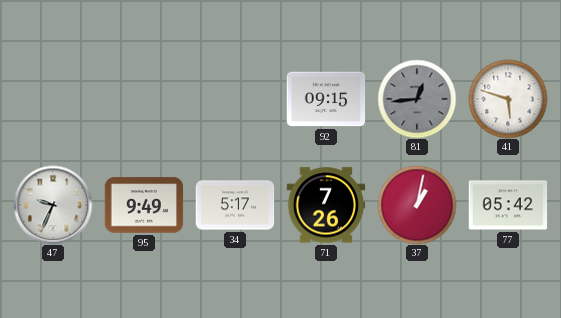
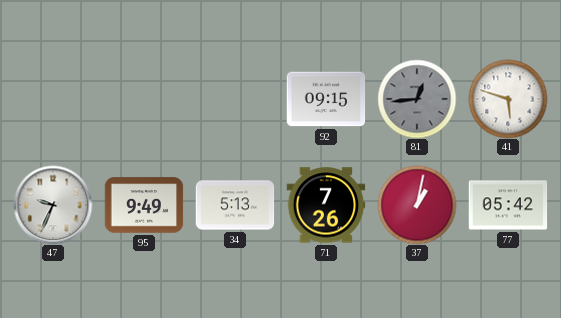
34: 5:17 -> 5:13 (235, 205)
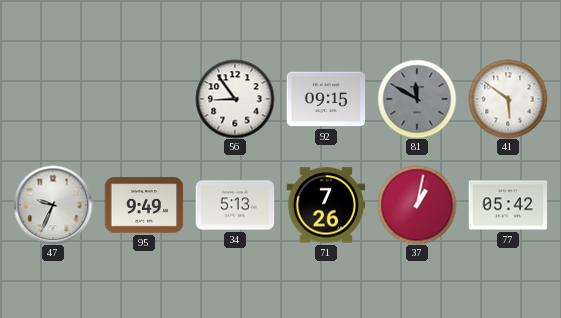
56: none -> 8:54 (235, 99)
81: 12:44 -> 11:50 (417, 99)
41: 5:48 -> 5:51 (508, 99)
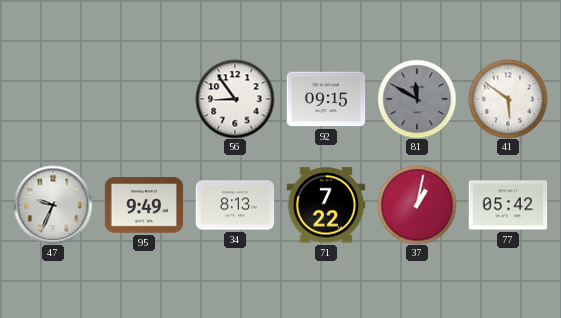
34: 5:13 -> 8:13 (235, 205)
71: 7:26 -> 7:22 (326, 205)
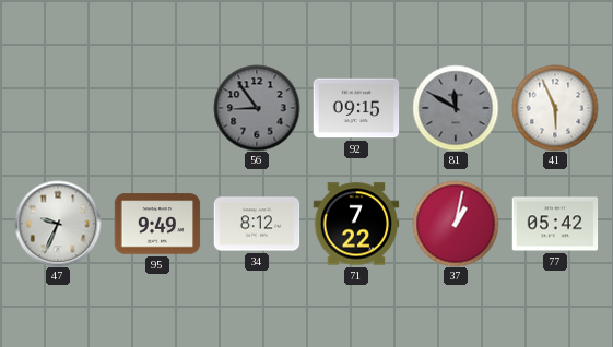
56 dial: white -> grey (257, 108)
41: 5:51 -> 5:56 (555, 108)
34: 8:13 -> 8:12 (257, 224)
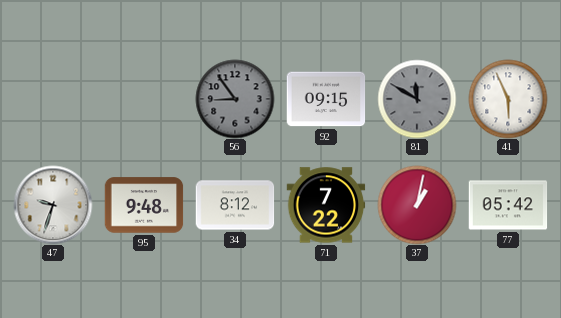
47: 9:34 -> 9:33 (53, 205)
95: 9:49 -> 9:48 (144, 205)
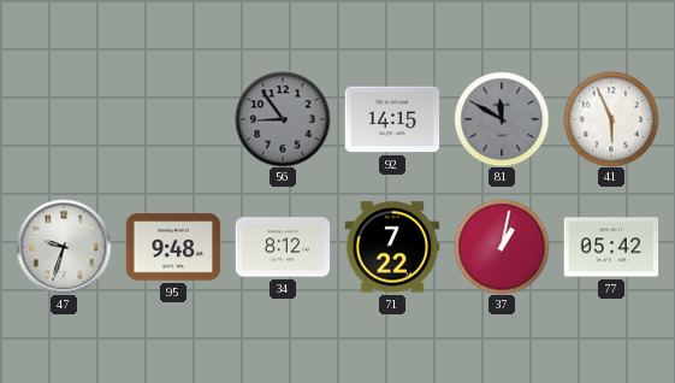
92: 09:15 -> 14:15 (392, 119)
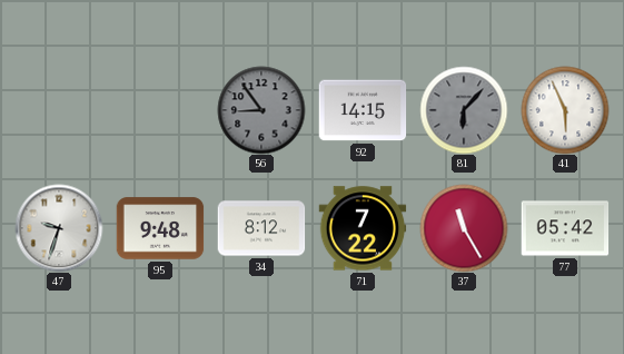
81: 11:50 -> 6:07 (464, 110)
37: 1:02 -> 11:25 (464, 228)
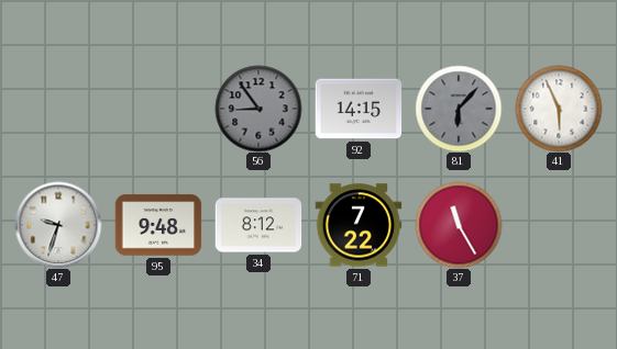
77: 05:42 -> none (565, 228)
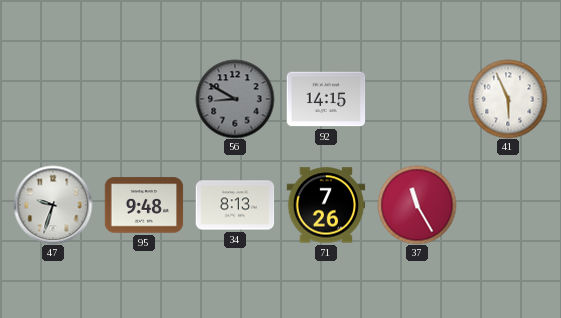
56: 8:54 -> 8:50 (235, 99)
81: 6:07 -> none (459, 109)
34: 8:12 -> 8:13 (235, 205)
71: 7:22 -> 7:26 (326, 205)
